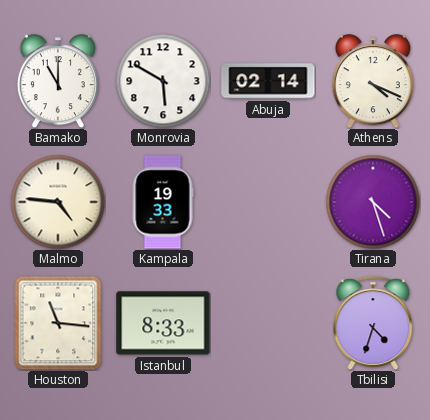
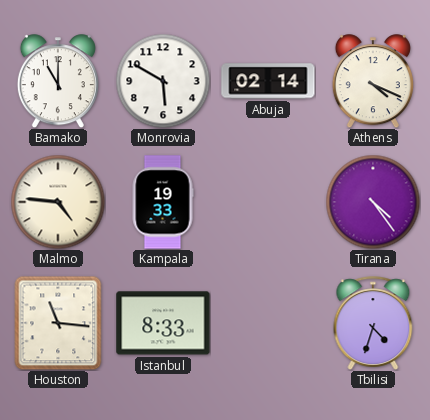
Tirana: 4:27 -> 4:24 (373, 202)
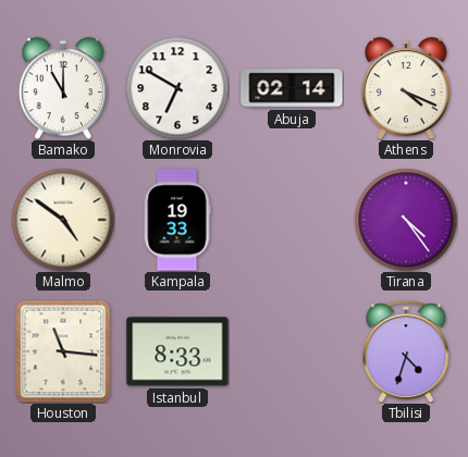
Monrovia: 5:50 -> 6:50 (177, 88)
Malmo: 4:46 -> 4:51 (63, 220)
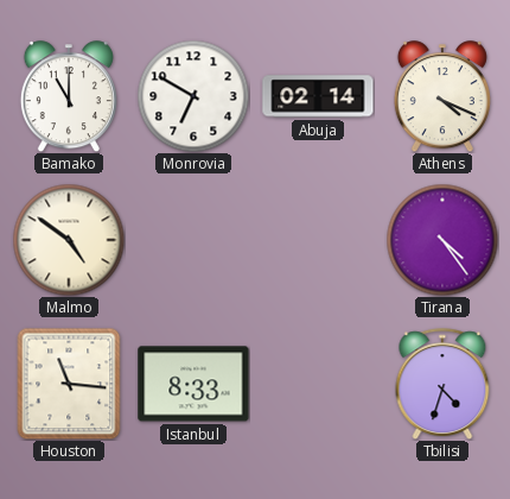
Kampala: 19:33 -> none (177, 220)
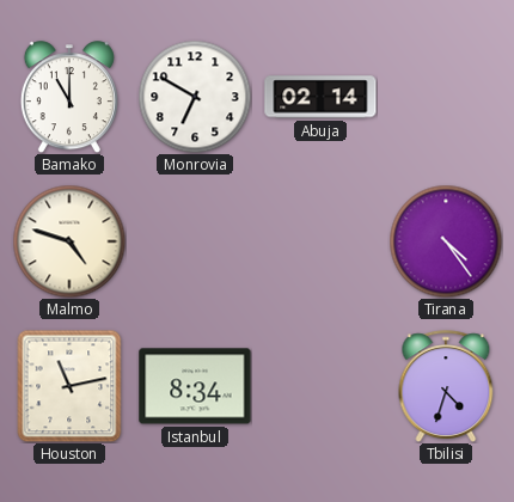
Athens: 4:19 -> none (442, 96)
Malmo: 4:51 -> 4:48 (69, 241)
Houston: 11:16 -> 11:13 (69, 386)
Istanbul: 8:33 -> 8:34 (195, 386)
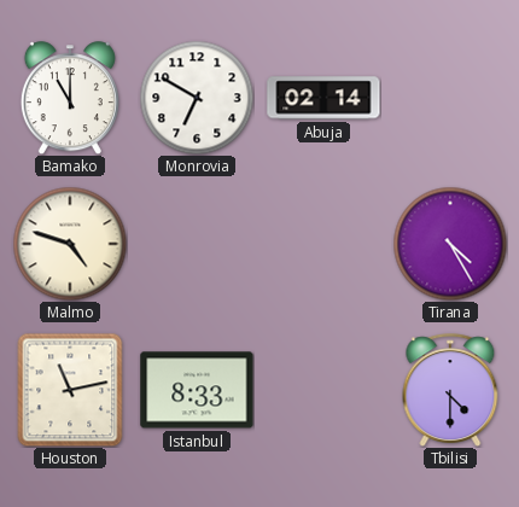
Tirana: 4:24 -> 4:25 (450, 244)
Istanbul: 8:34 -> 8:33 (197, 390)
Tbilisi: 4:33 -> 4:30 (450, 390)
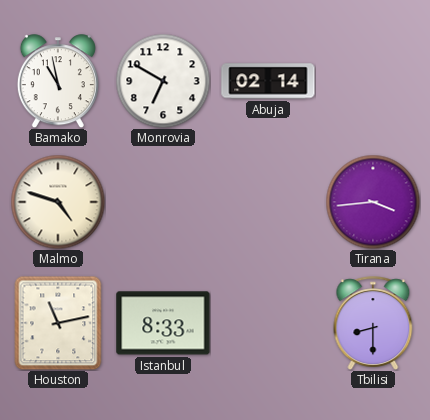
Bamako: 11:00 -> 10:58 (58, 81)
Tirana: 4:25 -> 3:44 (373, 202)
Tbilisi: 4:30 -> 8:30 (373, 323)
